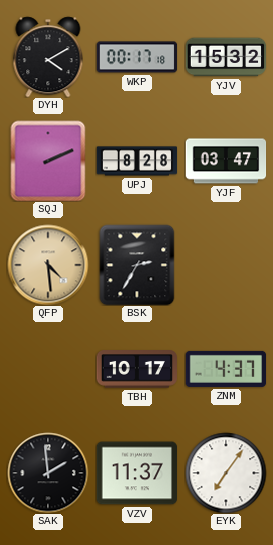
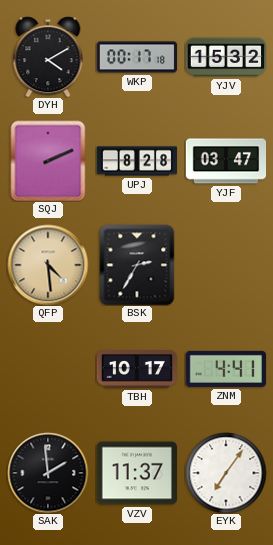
ZNM: 4:37 -> 4:41 (226, 369)
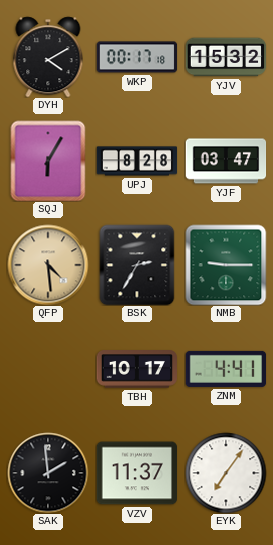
SQJ: 2:11 -> 6:05 (48, 161)
NMB: none -> 9:15 (226, 265)
